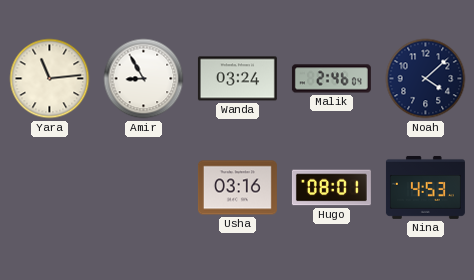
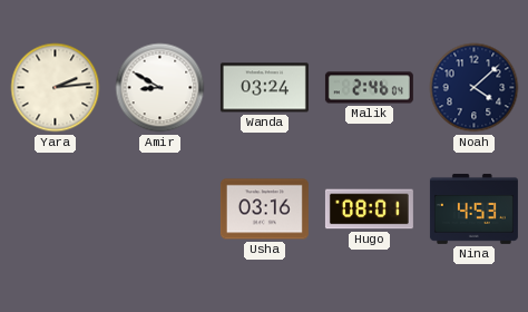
Yara: 11:14 -> 2:14 (56, 88)
Amir: 8:55 -> 8:50 (160, 88)
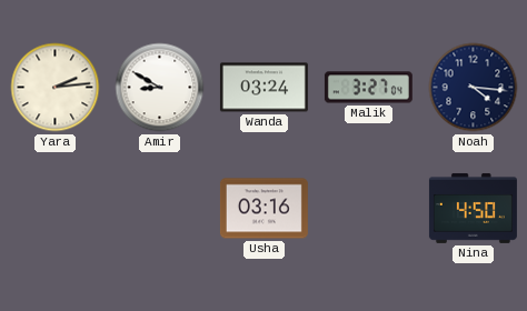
Malik: 2:46 -> 3:27 (368, 88)
Noah: 4:08 -> 4:16 (474, 88)
Hugo: 08:01 -> none (369, 209)
Nina: 4:53 -> 4:50 (473, 208)
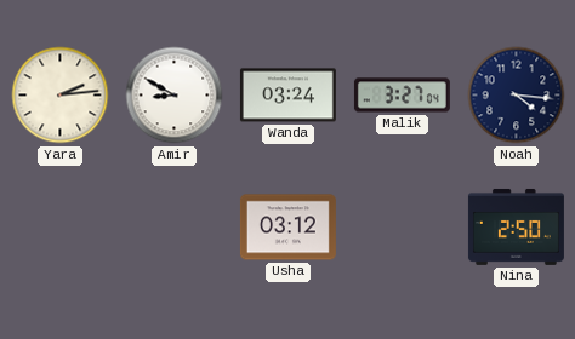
Usha: 03:16 -> 03:12 (287, 228)
Nina: 4:50 -> 2:50 (516, 226)
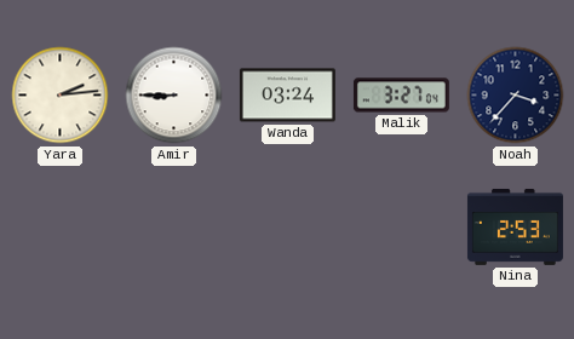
Amir: 8:50 -> 8:45 (174, 96)
Noah: 4:16 -> 3:37 (516, 96)
Usha: 03:12 -> none (287, 228)
Nina: 2:50 -> 2:53 (515, 226)
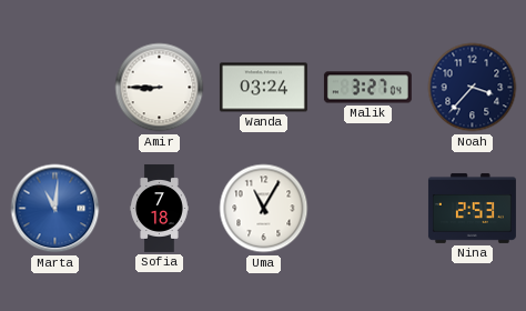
Yara: 2:14 -> none (61, 96)
Marta: none -> 11:01 (55, 209)
Sofia: none -> 7:18 (159, 208)
Uma: none -> 11:05 (264, 209)
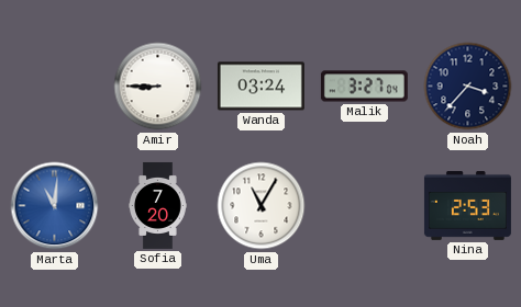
Sofia: 7:18 -> 7:20 (157, 205)
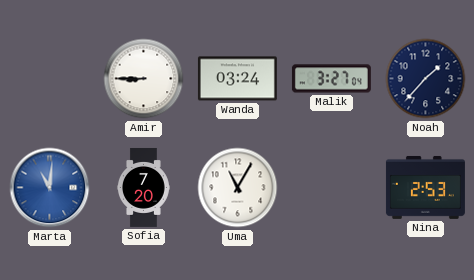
Noah: 3:37 -> 1:37 (426, 79)
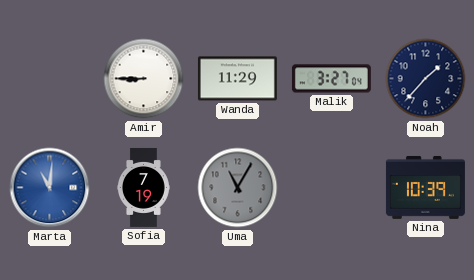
Wanda: 03:24 -> 11:29 (237, 79)
Sofia: 7:20 -> 7:19 (143, 187)
Uma dial: white -> grey (238, 188)
Nina: 2:53 -> 10:39 (425, 187)
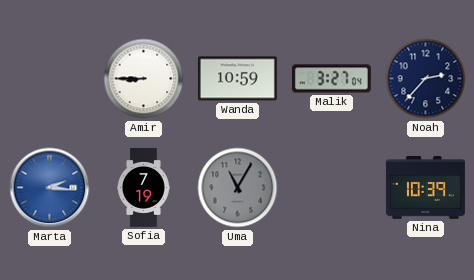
Wanda: 11:29 -> 10:59 (237, 79)
Noah: 1:37 -> 2:37 (426, 79)
Marta: 11:01 -> 2:16 (50, 188)
